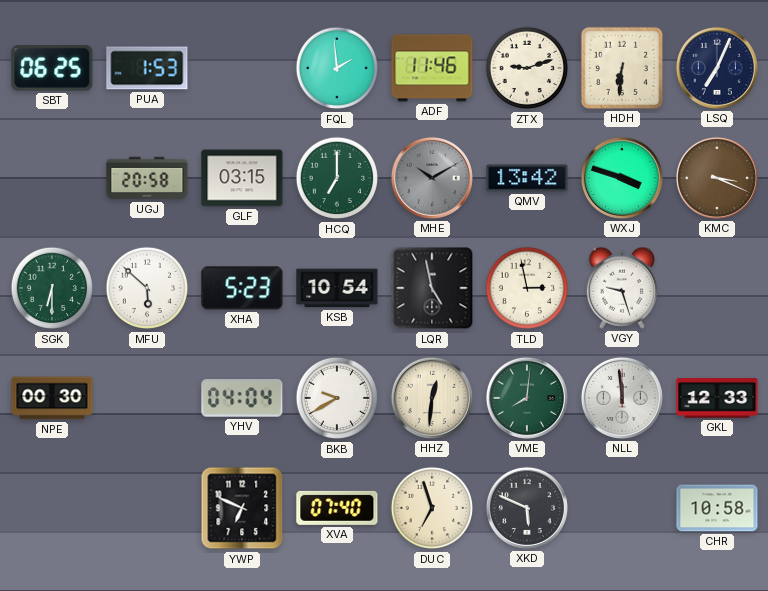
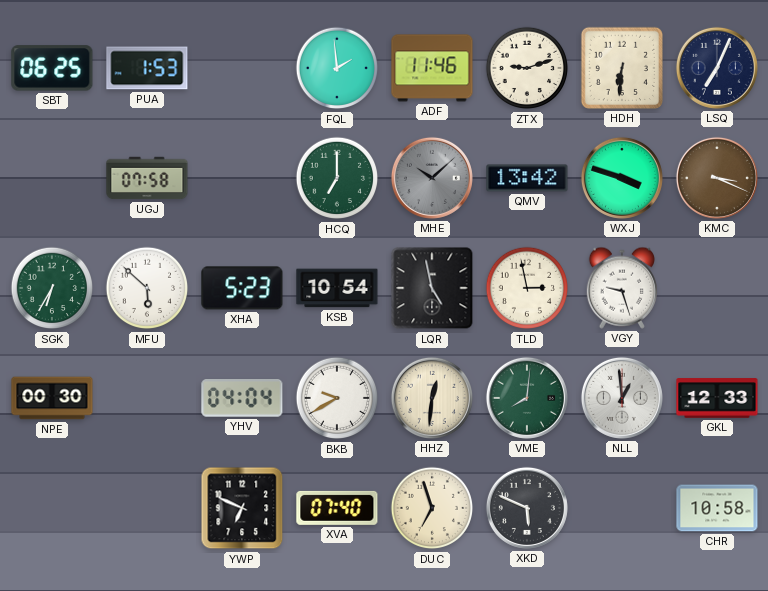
UGJ: 20:58 -> 07:58 (147, 178)
GLF: 03:15 -> none (242, 178)
MHE: 10:10 -> 10:08 (432, 178)
SGK: 6:30 -> 6:35 (52, 288)
NLL: 11:59 -> 12:59 (622, 398)
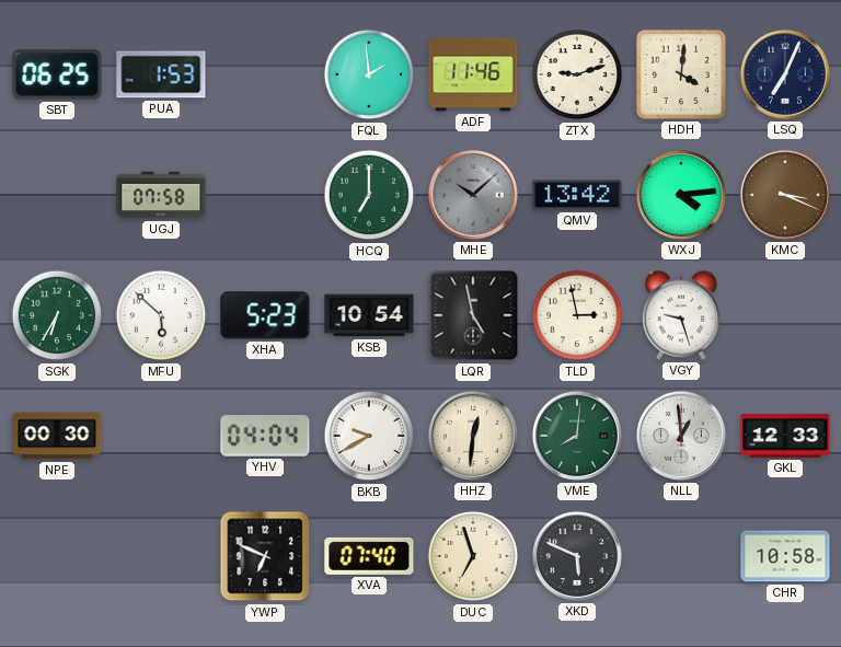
HDH: 6:31 -> 4:01 (681, 74)
WXJ: 3:48 -> 4:14 (681, 195)
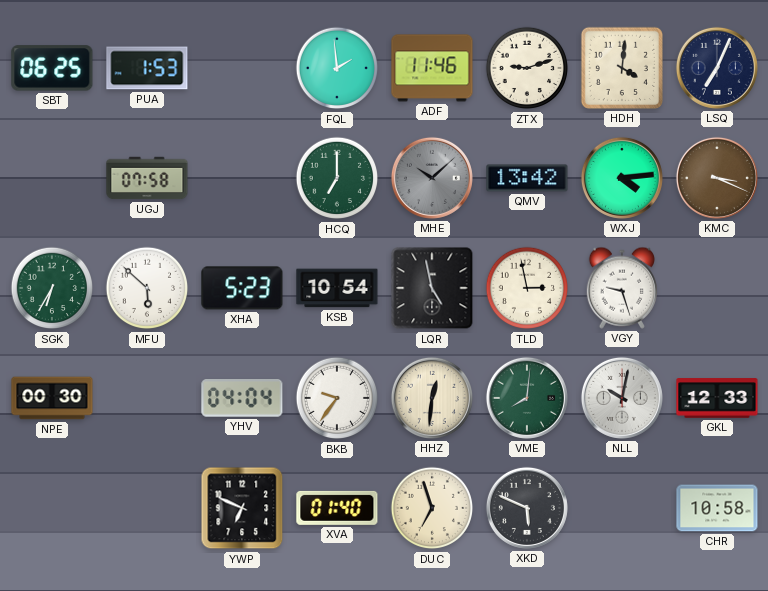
BKB: 9:40 -> 9:36 (337, 398)
NLL: 12:59 -> 10:02 (622, 398)
XVA: 07:40 -> 01:40 (337, 508)
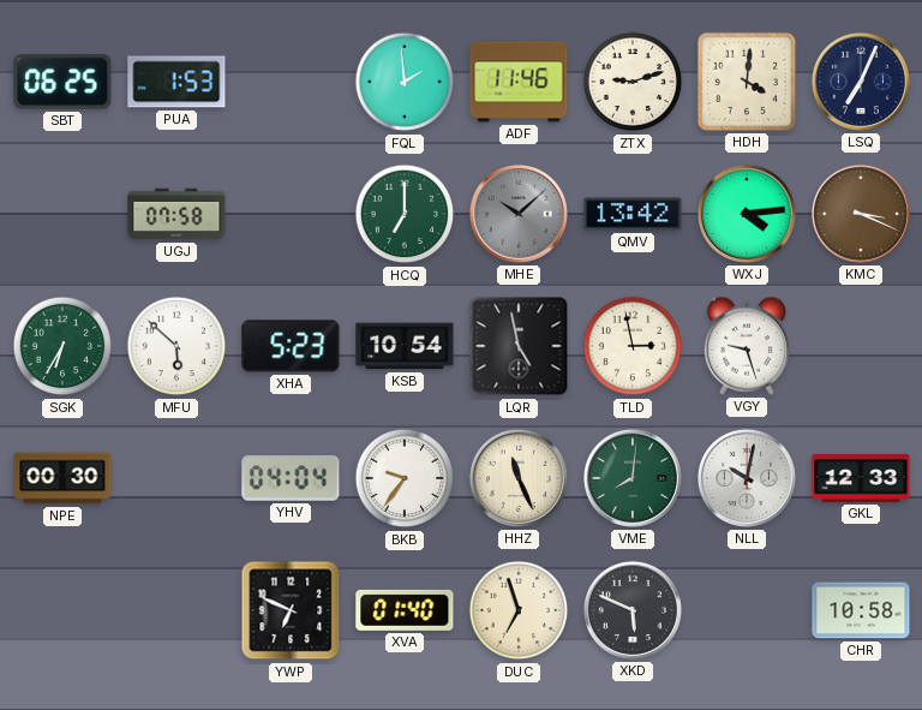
HHZ: 12:31 -> 11:26 (519, 478)
